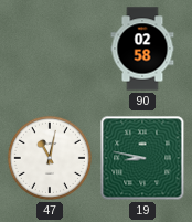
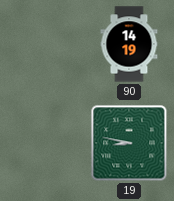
90: 02:58 -> 14:19 (129, 44)
47: 11:02 -> none (50, 158)
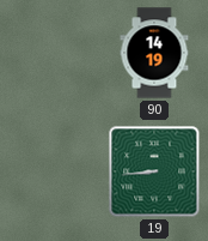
19: 8:47 -> 8:44 (154, 171)
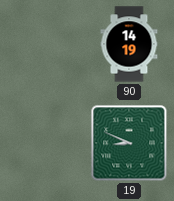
19: 8:44 -> 8:49 (129, 143)
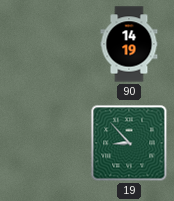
19: 8:49 -> 8:53 (129, 143)
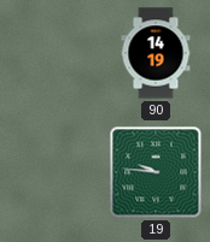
19: 8:53 -> 9:46 (156, 172)
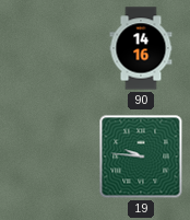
90: 14:19 -> 14:16 (141, 48)
